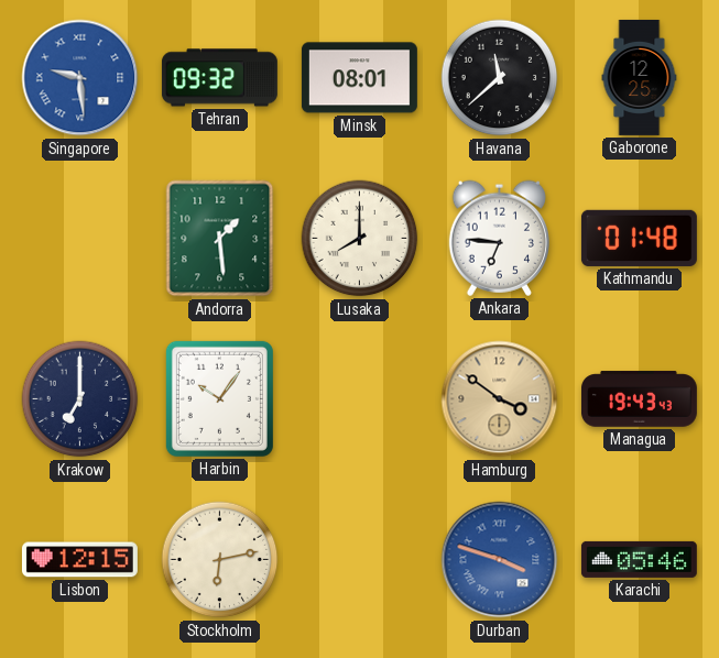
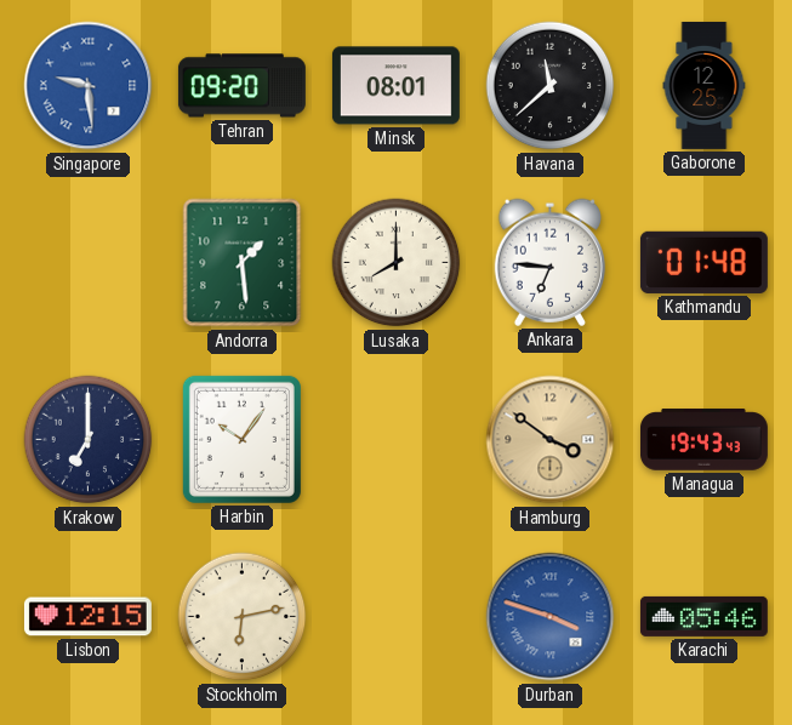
Tehran: 09:32 -> 09:20 (241, 86)
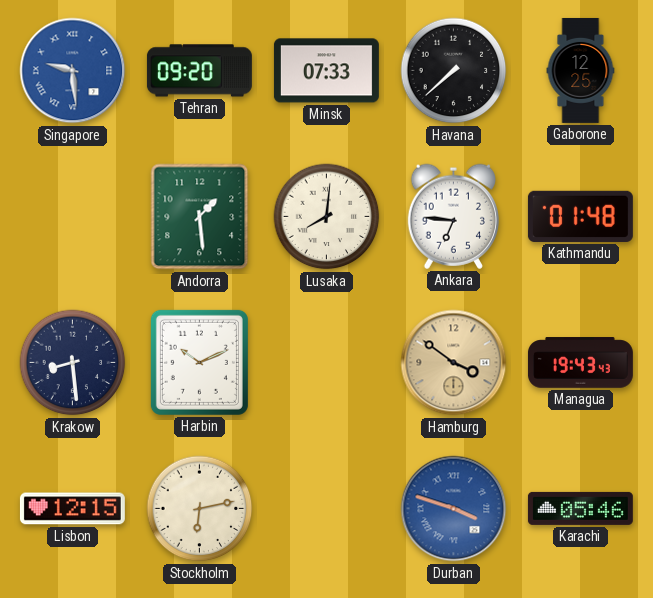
Minsk: 08:01 -> 07:33 (326, 71)
Havana: 11:38 -> 7:38 (454, 71)
Lusaka: 8:00 -> 8:01 (327, 217)
Krakow: 7:00 -> 8:29 (73, 363)
Harbin: 10:06 -> 10:11 (199, 362)
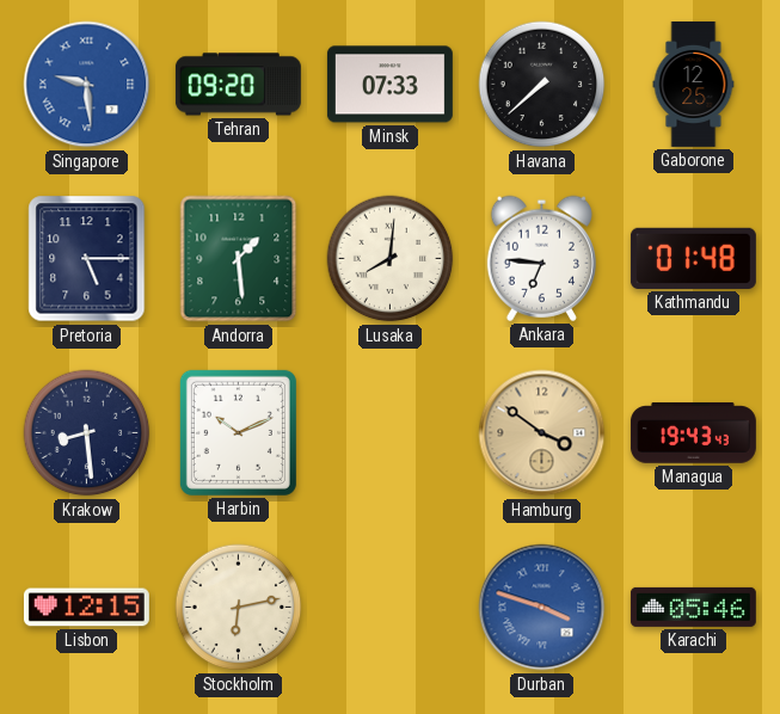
Pretoria: none -> 5:15 (87, 259)
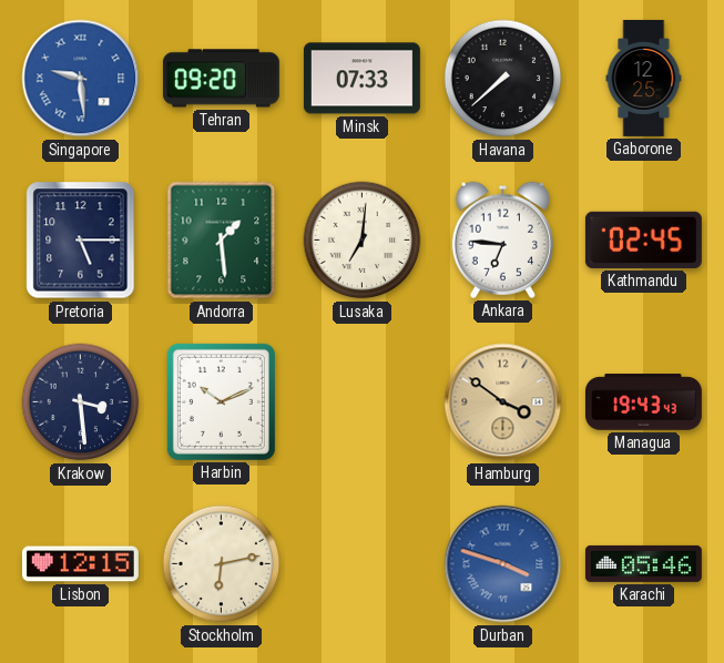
Lusaka: 8:01 -> 7:01 (363, 241)
Kathmandu: 01:48 -> 02:45 (643, 239)
Krakow: 8:29 -> 3:29 (81, 402)
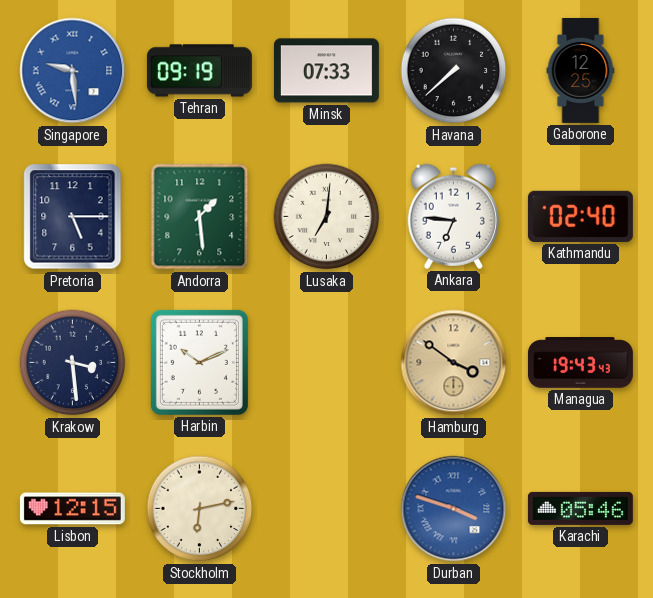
Tehran: 09:20 -> 09:19 (199, 71)
Kathmandu: 02:45 -> 02:40 (580, 216)
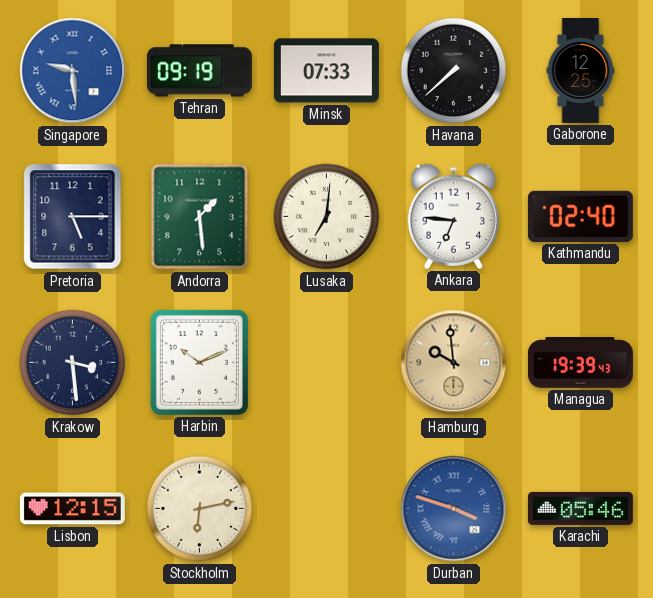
Hamburg: 3:51 -> 9:59 (454, 363)
Managua: 19:43 -> 19:39 (580, 363)
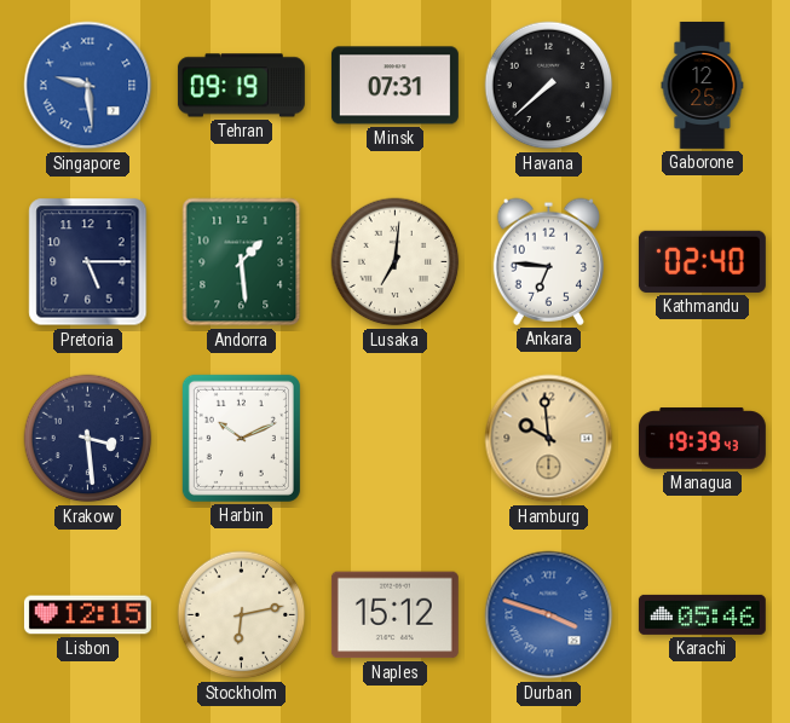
Minsk: 07:33 -> 07:31 (394, 86)
Naples: none -> 15:12 (394, 615)
